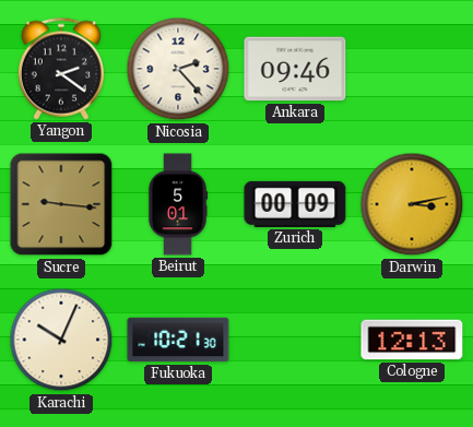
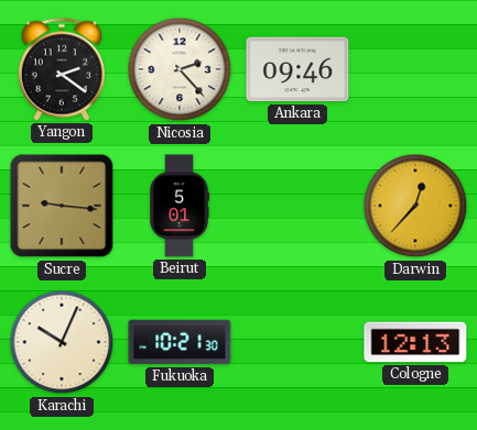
Zurich: 00:09 -> none (295, 204)
Darwin: 3:13 -> 12:37 (415, 206)
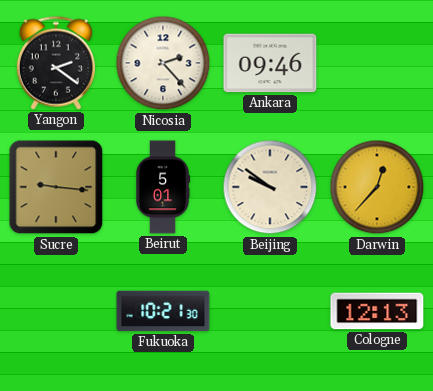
Beijing: none -> 9:51 (270, 187)
Karachi: 10:04 -> none (62, 342)
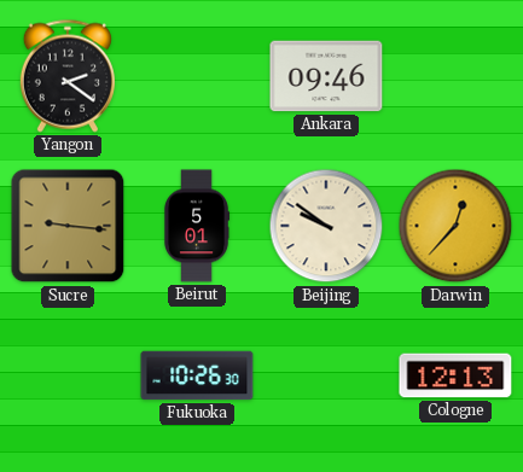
Nicosia: 2:23 -> none (163, 63)
Fukuoka: 10:21 -> 10:26 (197, 375)
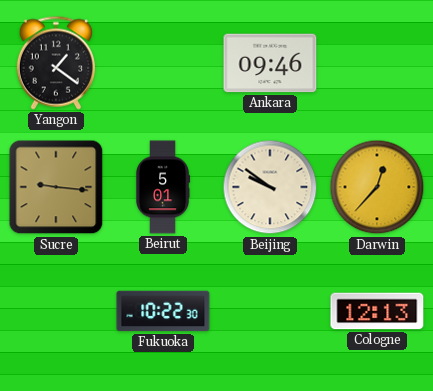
Yangon: 2:21 -> 1:21 (56, 63)
Fukuoka: 10:26 -> 10:22 (163, 311)
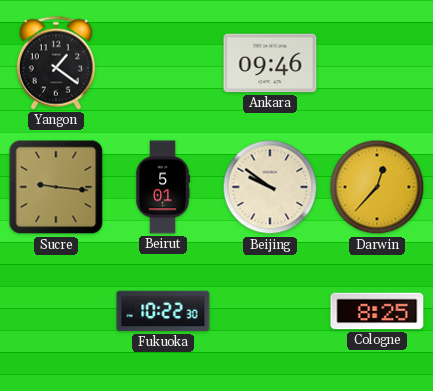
Cologne: 12:13 -> 8:25 (377, 311)
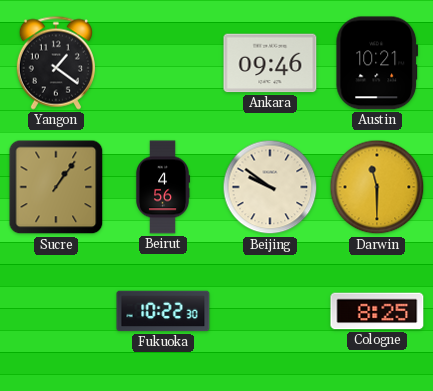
Austin: none -> 10:21 (377, 63)
Sucre: 9:16 -> 1:06 (56, 187)
Beirut: 5:01 -> 4:56 (163, 187)
Darwin: 12:37 -> 11:30 (377, 187)
